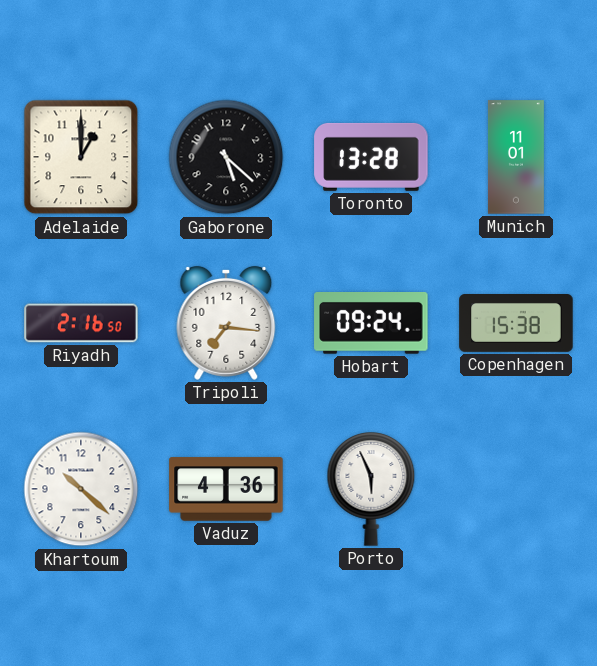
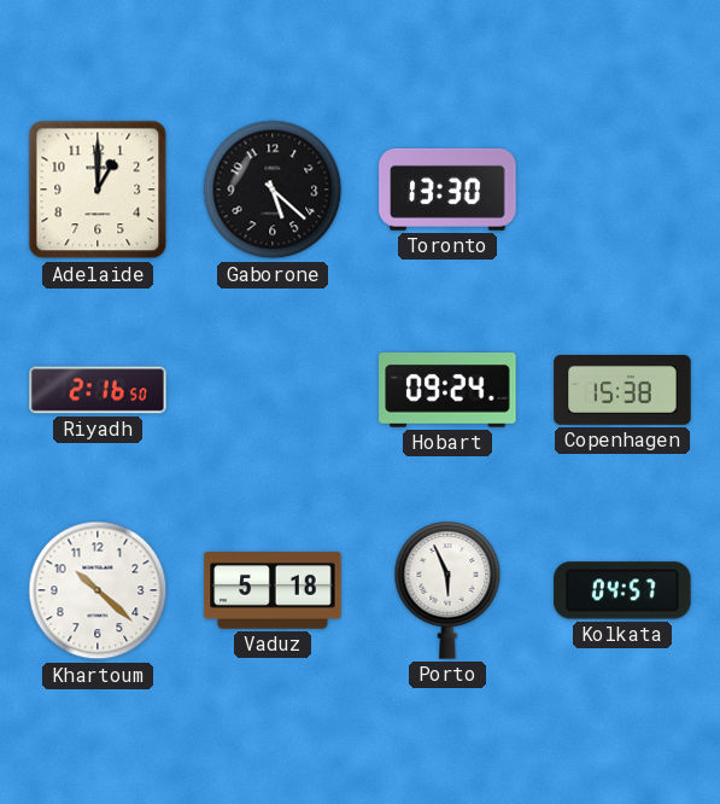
Toronto: 13:28 -> 13:30 (447, 190)
Munich: 11:01 -> none (516, 157)
Tripoli: 7:16 -> none (226, 323)
Vaduz: 4:36 -> 5:18 (273, 590)
Kolkata: none -> 04:57 (622, 590)
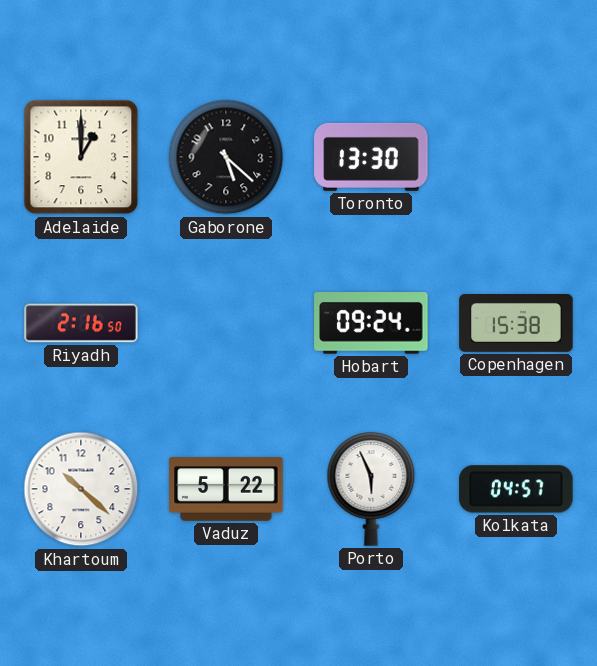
Vaduz: 5:18 -> 5:22 (226, 489)
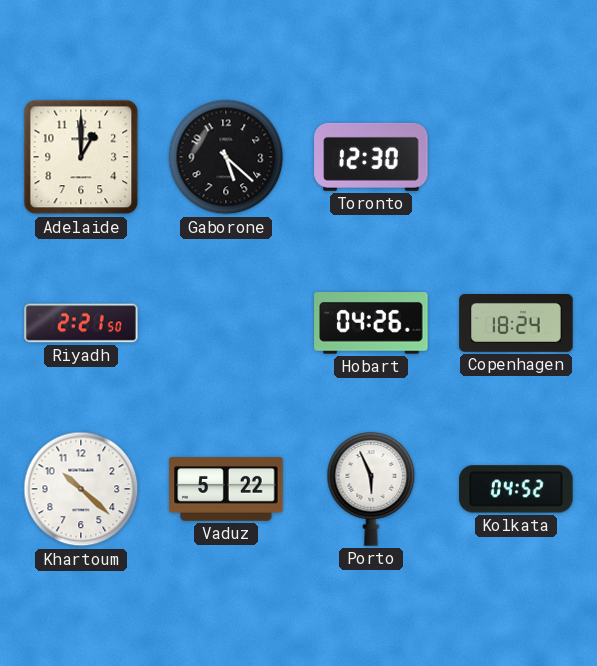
Toronto: 13:30 -> 12:30 (371, 157)
Riyadh: 2:16 -> 2:21 (81, 323)
Hobart: 09:24 -> 04:26 (371, 323)
Copenhagen: 15:38 -> 18:24 (516, 324)
Kolkata: 04:57 -> 04:52 (516, 489)
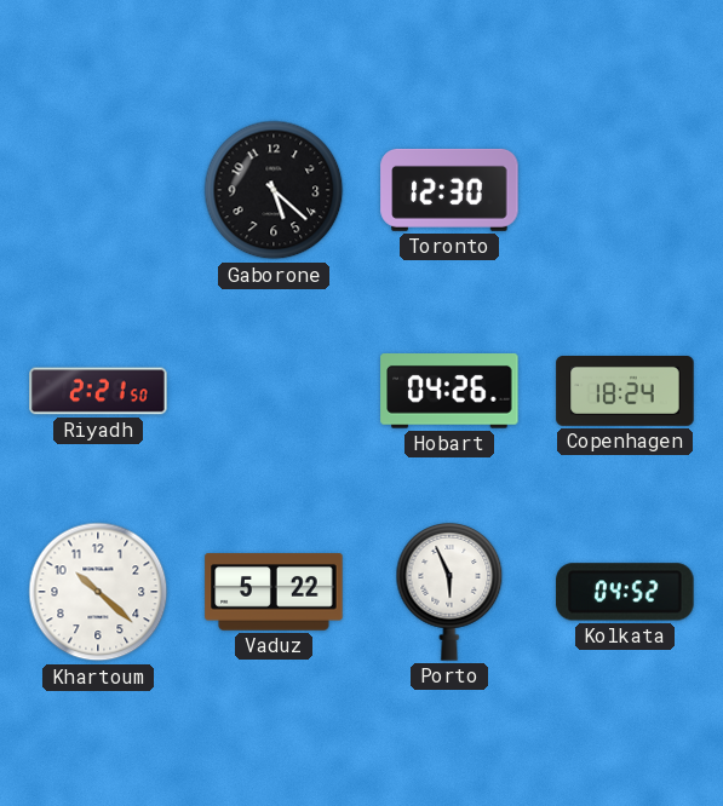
Adelaide: 1:00 -> none (81, 157)
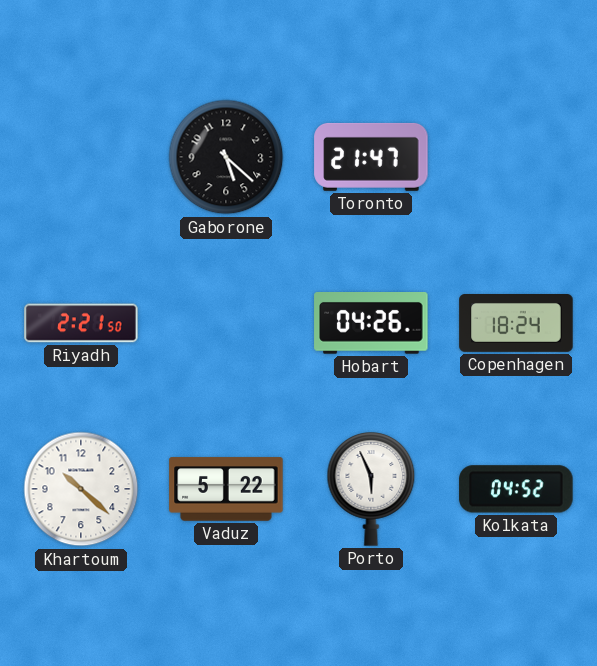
Toronto: 12:30 -> 21:47 (371, 157)
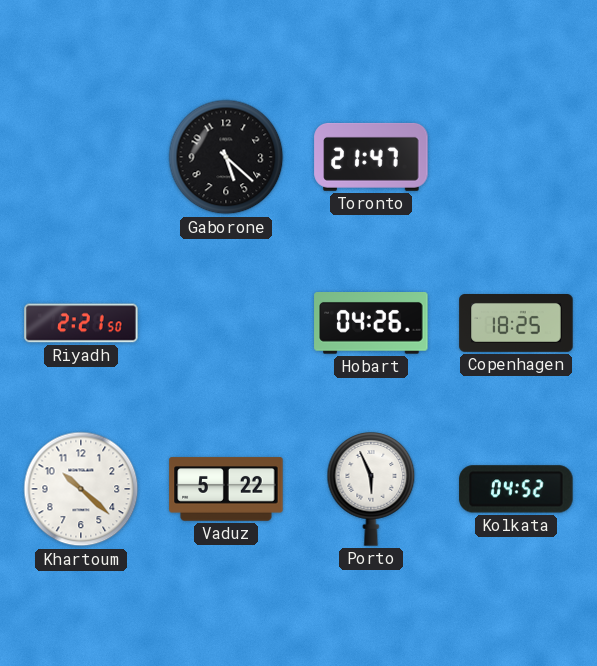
Copenhagen: 18:24 -> 18:25 (516, 324)
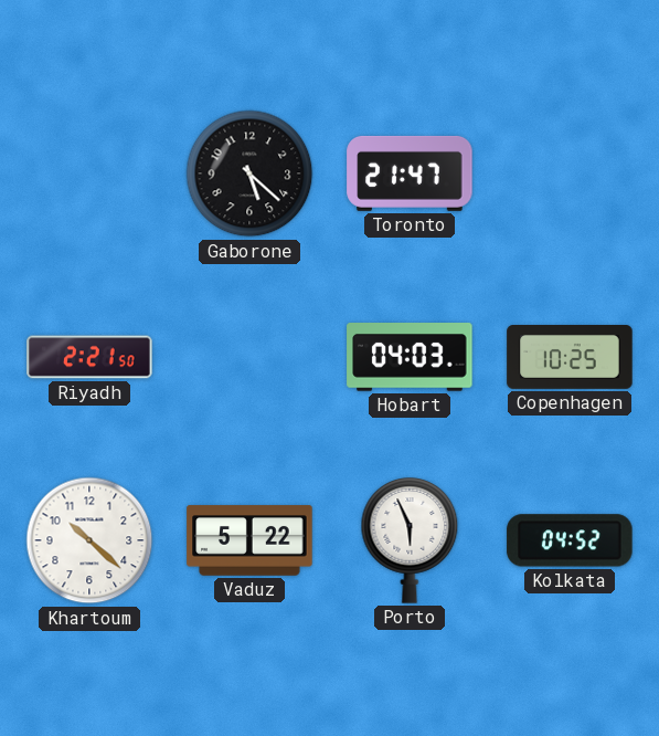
Hobart: 04:26 -> 04:03 (410, 357)
Copenhagen: 18:25 -> 10:25 (570, 358)
